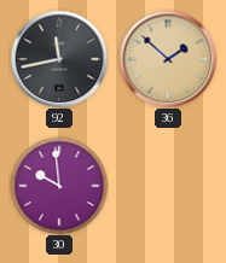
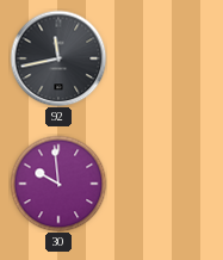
36: 1:52 -> none (168, 59)
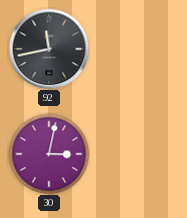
30: 9:59 -> 3:02 (49, 154)
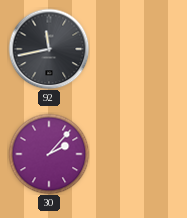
30: 3:02 -> 2:07 (49, 154)
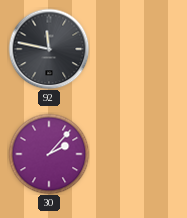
92: 11:43 -> 11:47 (49, 49)
